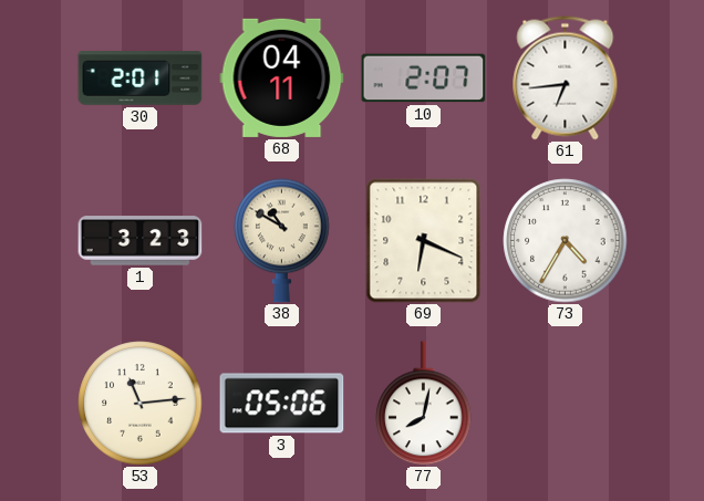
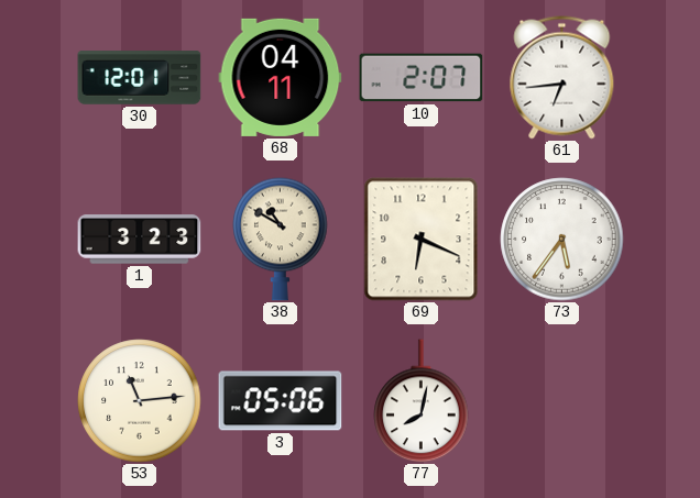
30: 2:01 -> 12:01 (140, 78)
73: 4:35 -> 5:36 (562, 240)
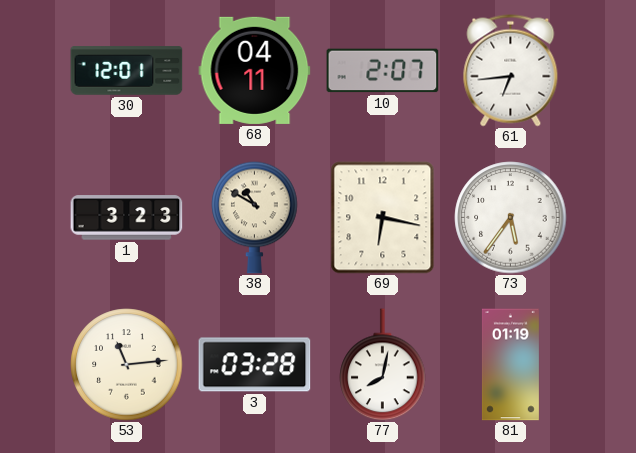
69: 6:19 -> 6:17 (383, 218)
3: 05:06 -> 03:28 (255, 365)
81: none -> 01:19 (510, 365)
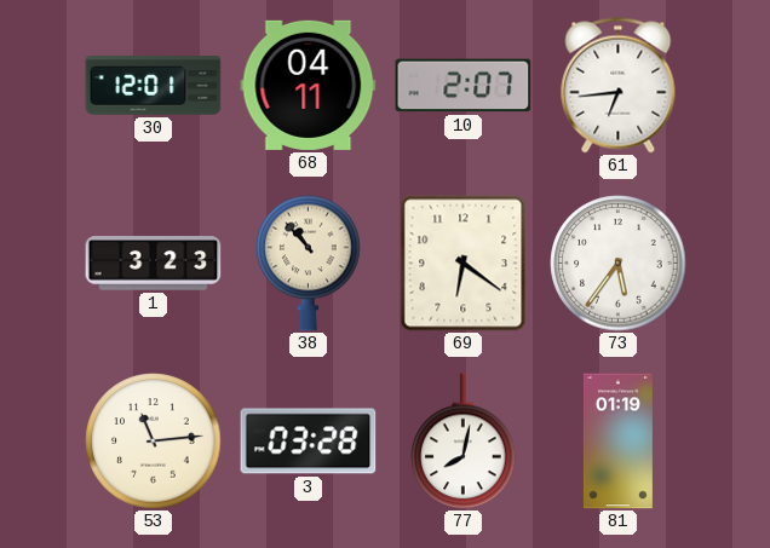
38: 10:50 -> 10:53 (309, 263)
69: 6:17 -> 6:21 (464, 264)
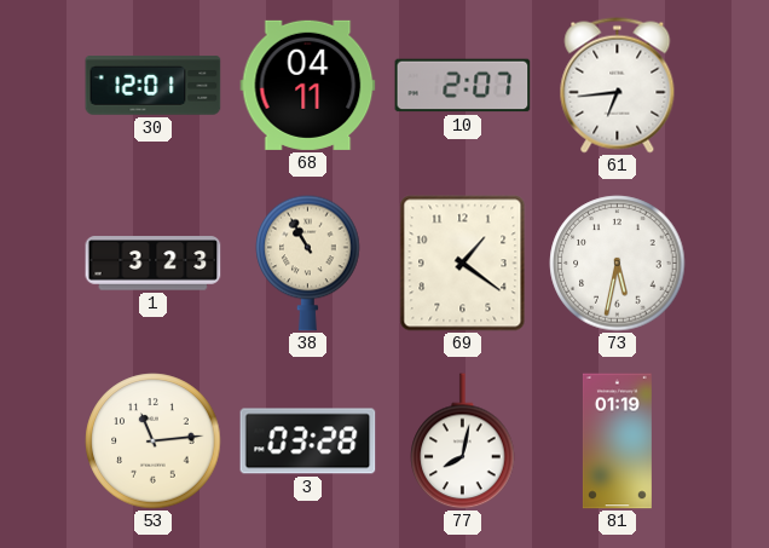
38: 10:53 -> 10:55 (308, 263)
69: 6:21 -> 1:21 (463, 264)
73: 5:36 -> 5:32 (618, 264)
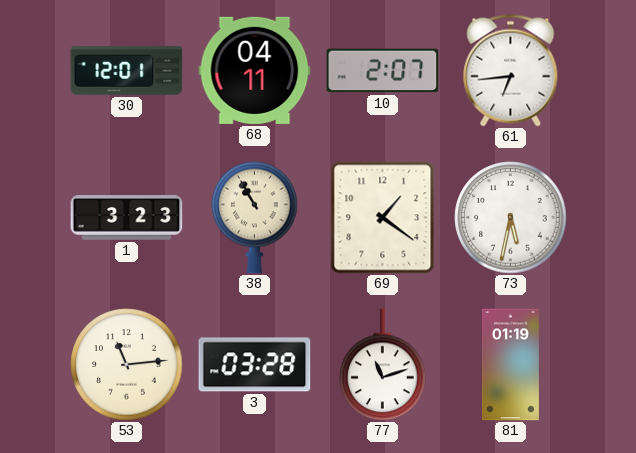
77: 8:02 -> 11:12 (383, 365)
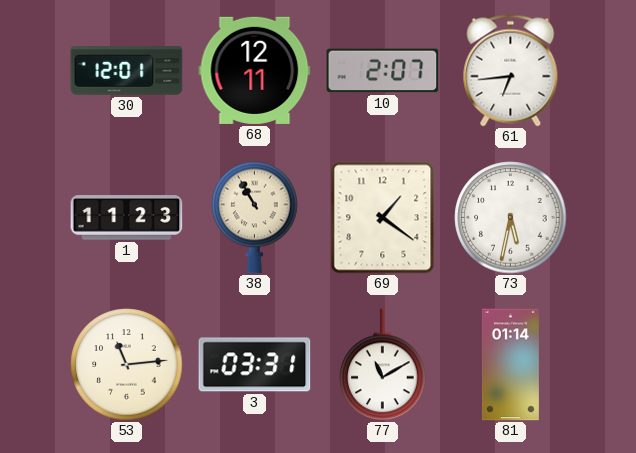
68: 04:11 -> 12:11 (255, 70)
1: 3:23 -> 11:23 (127, 218)
3: 03:28 -> 03:31 (255, 365)
77: 11:12 -> 11:10 (383, 365)
81: 01:19 -> 01:14 (510, 365)
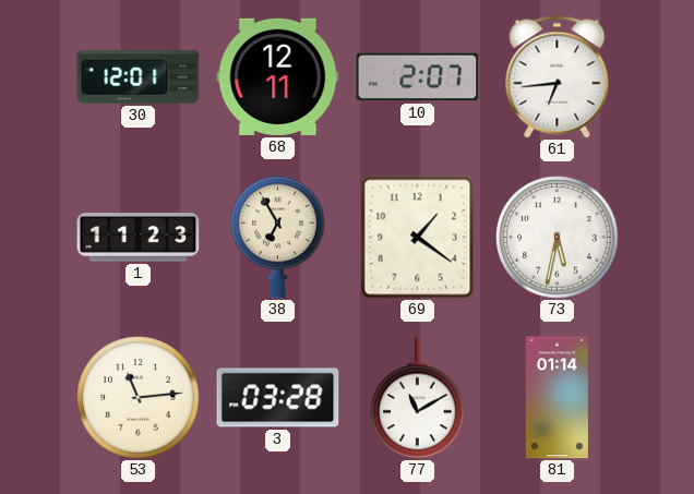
38: 10:55 -> 6:55 (278, 237)
3: 03:31 -> 03:28 (278, 398)
